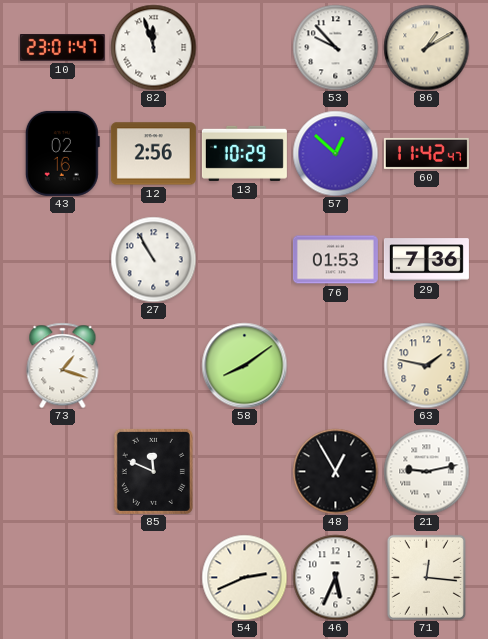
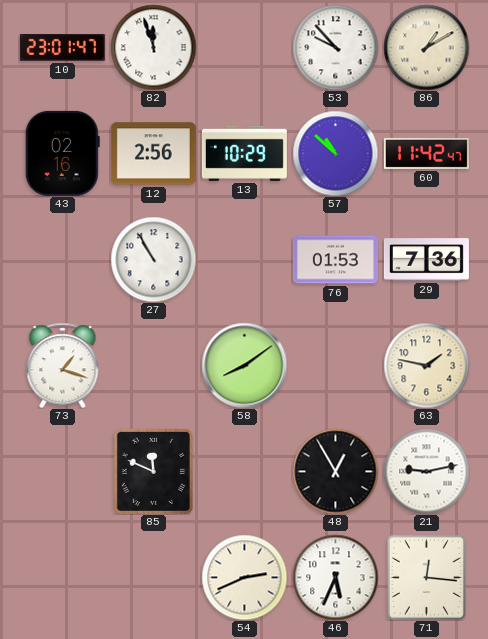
57: 12:52 -> 10:52 (335, 153)
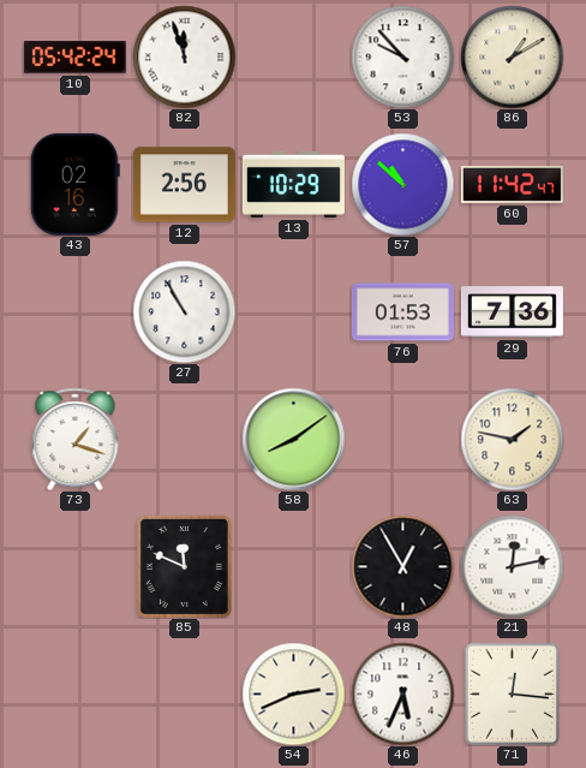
10: 23:01 -> 05:42 (74, 58)
21: 9:13 -> 12:13 (512, 566)
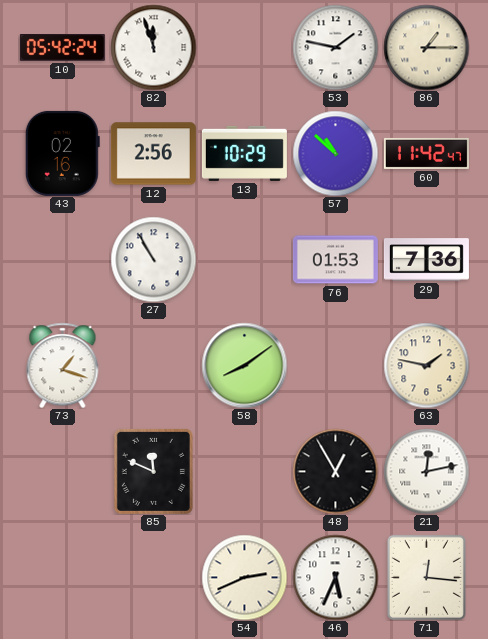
53: 9:53 -> 1:47 (335, 47)
86: 1:10 -> 1:15 (426, 47)
